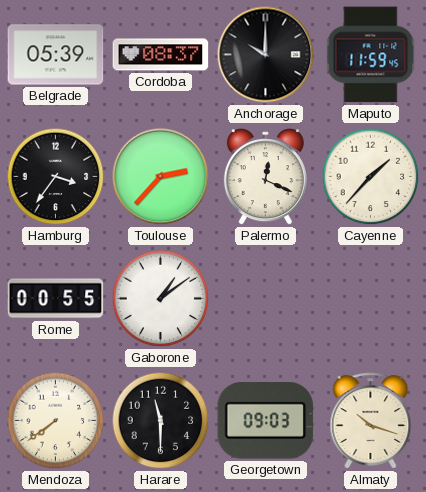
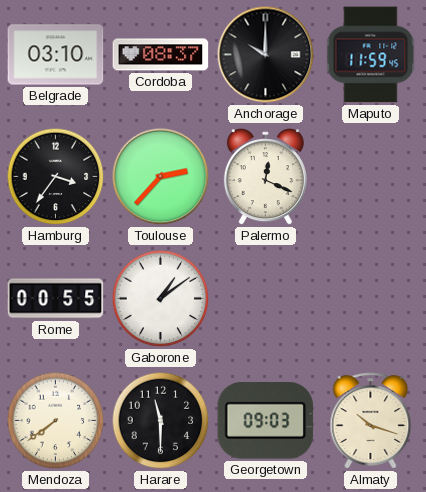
Belgrade: 05:39 -> 03:10 (56, 55)
Cayenne: 1:37 -> none (371, 177)
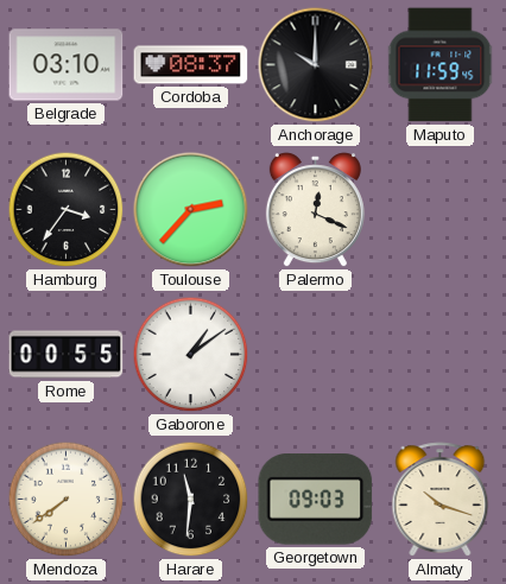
Harare: 11:30 -> 11:31 (191, 500)
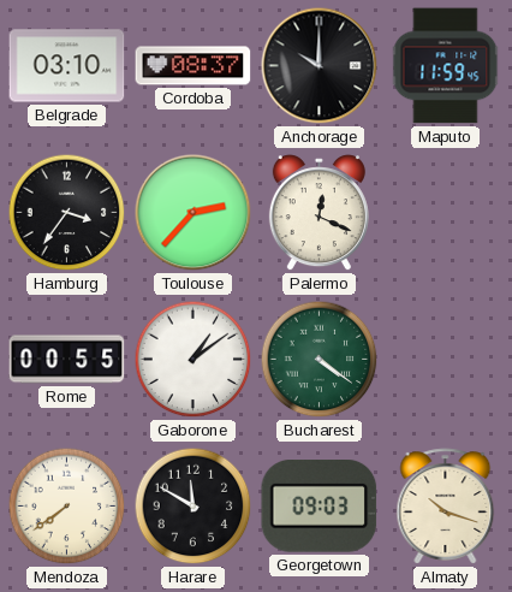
Bucharest: none -> 4:21 (320, 360)
Harare: 11:31 -> 11:50 (194, 507)
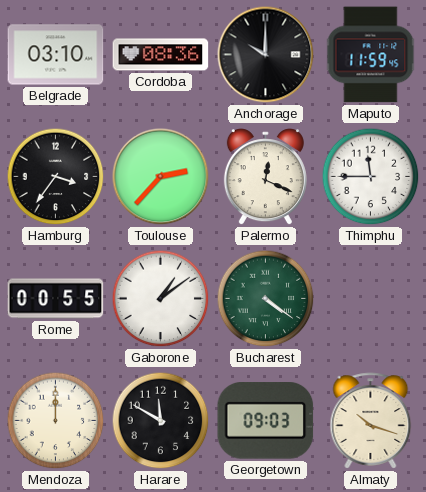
Cordoba: 08:37 -> 08:36 (161, 55)
Thimphu: none -> 11:45 (371, 177)
Mendoza: 7:39 -> 12:00 (56, 421)
